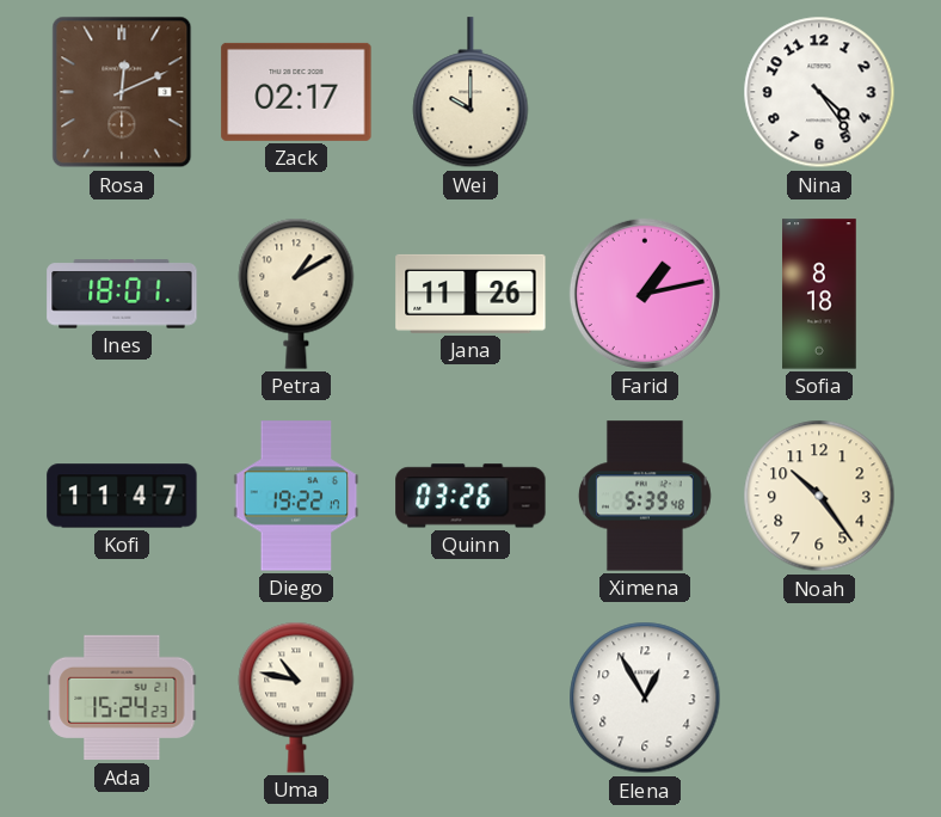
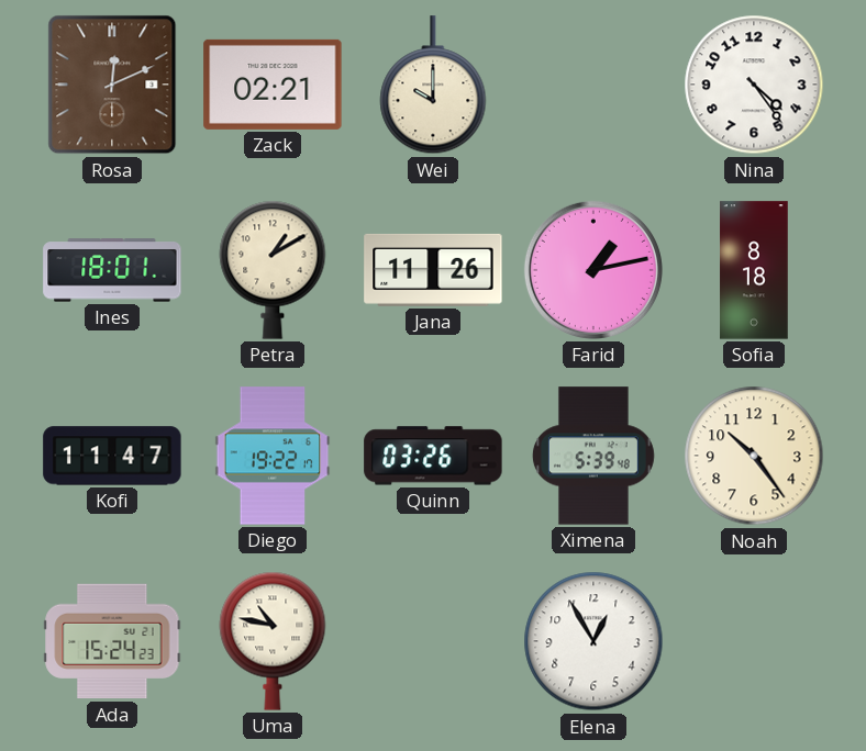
Zack: 02:17 -> 02:21 (273, 85)
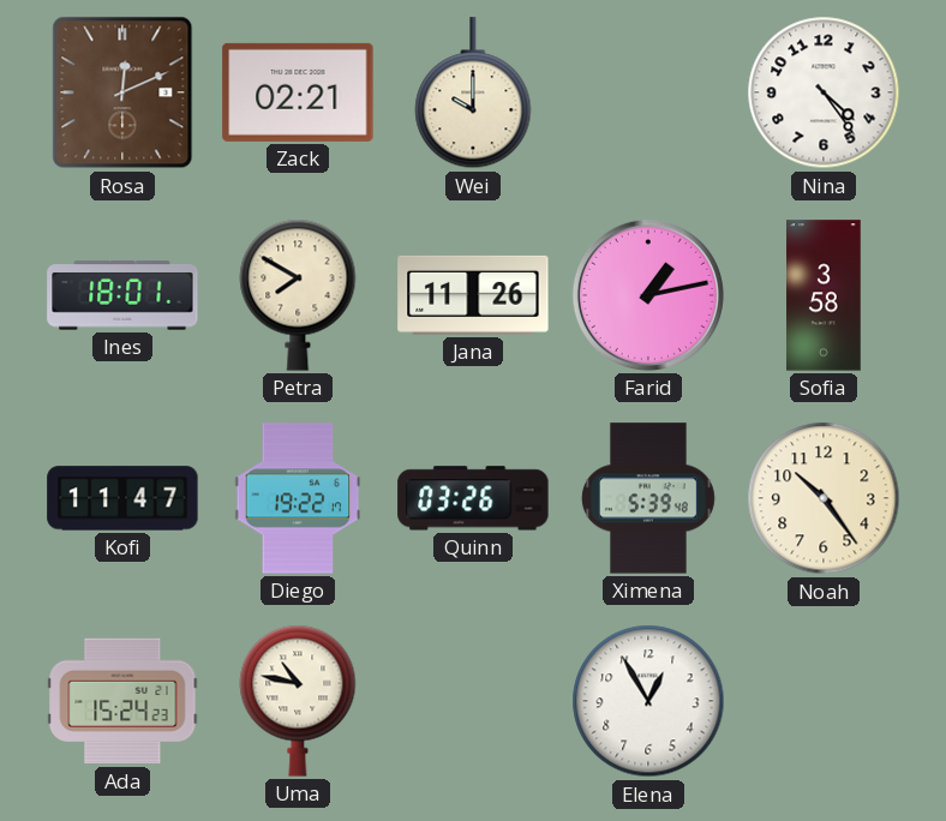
Petra: 1:10 -> 7:50 (298, 295)
Sofia: 8:18 -> 3:58 (824, 295)
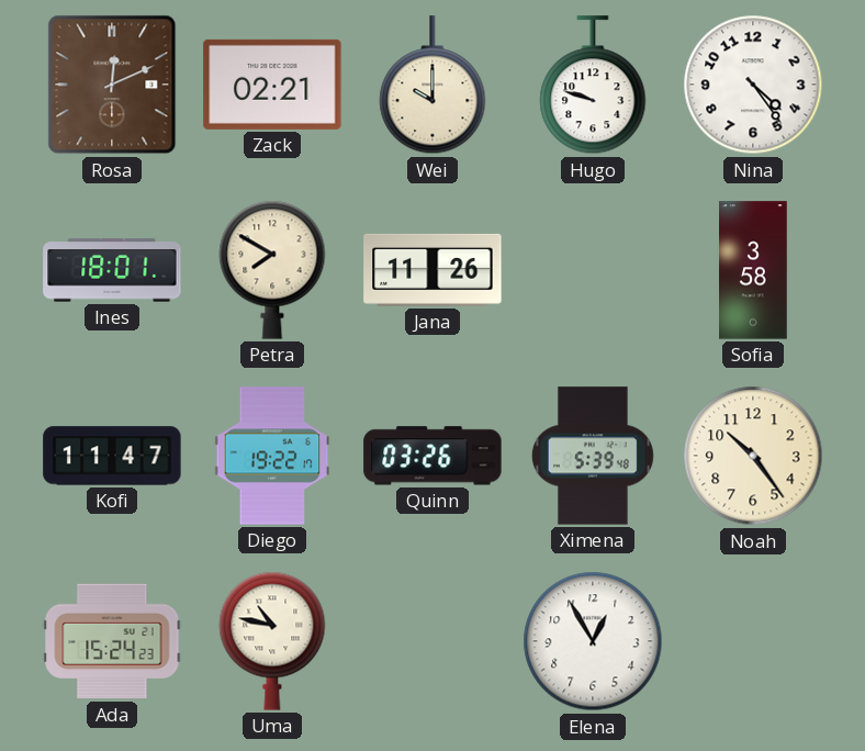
Hugo: none -> 9:48 (593, 86)
Farid: 1:13 -> none (648, 295)
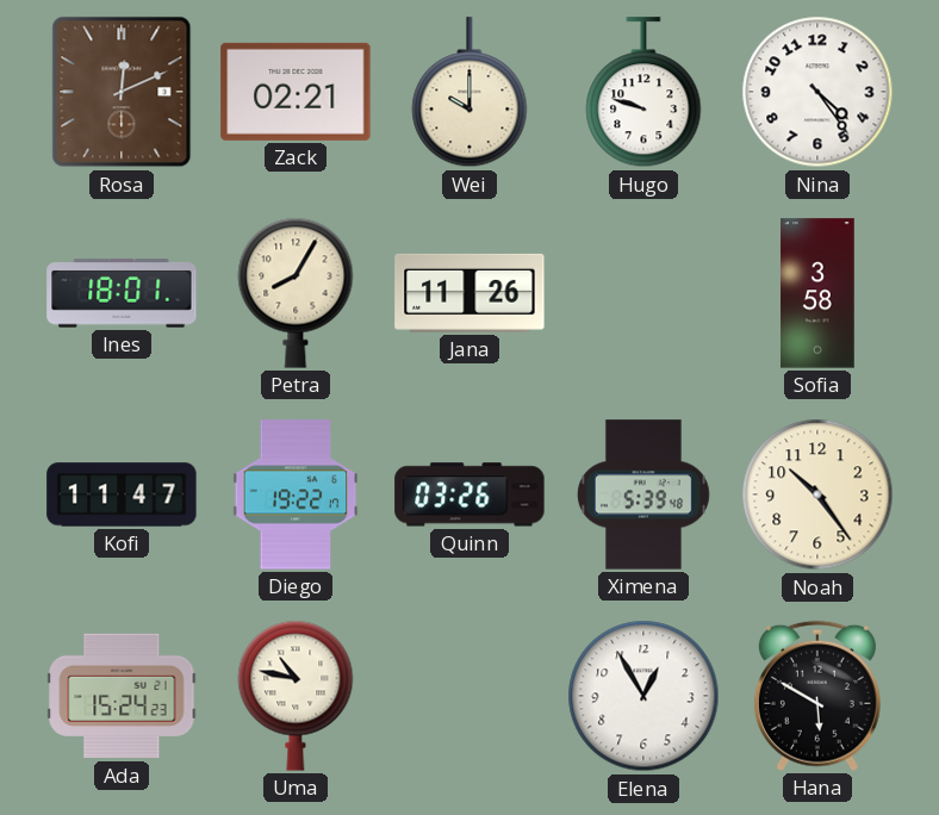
Petra: 7:50 -> 8:05 (296, 293)
Hana: none -> 5:50 (817, 696)
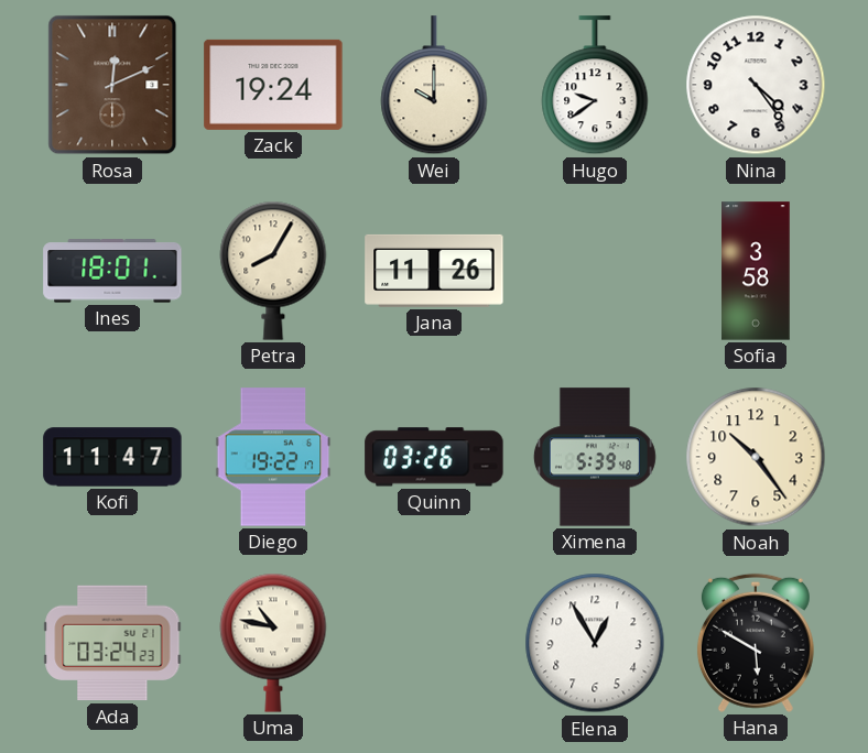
Zack: 02:21 -> 19:24 (273, 85)
Hugo: 9:48 -> 9:39 (595, 86)
Ada: 15:24 -> 03:24 (112, 643)
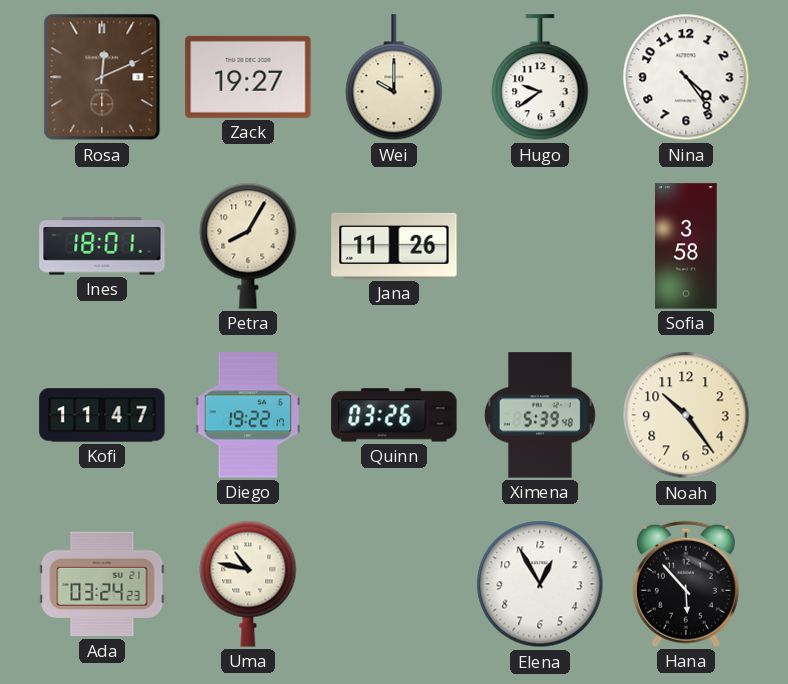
Zack: 19:24 -> 19:27 (248, 77)
Hana: 5:50 -> 5:53 (686, 584)
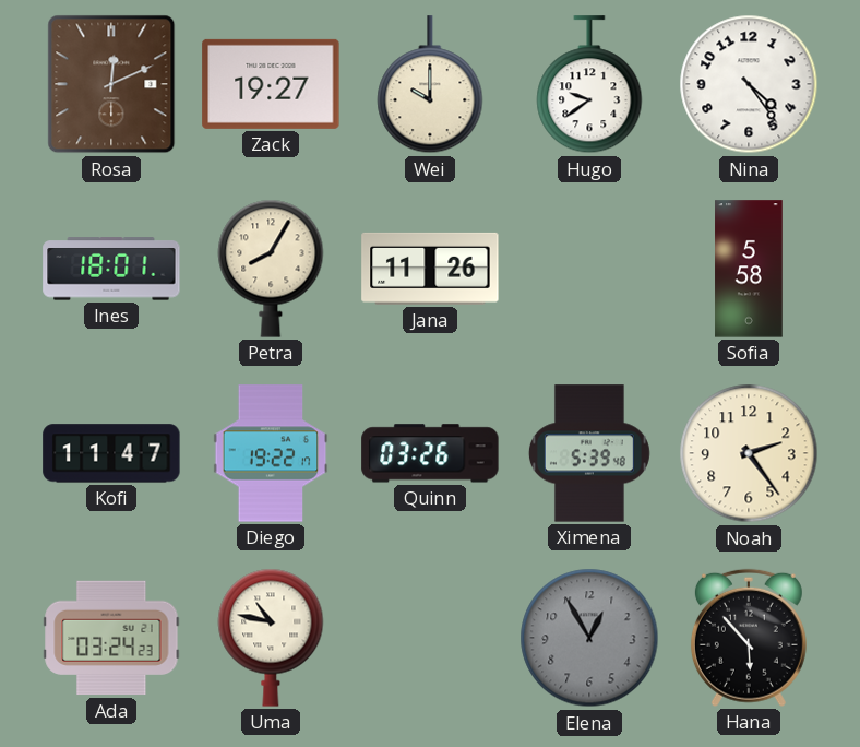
Sofia: 3:58 -> 5:58 (749, 269)
Noah: 10:24 -> 2:24 (749, 453)
Elena dial: white -> grey (589, 638)
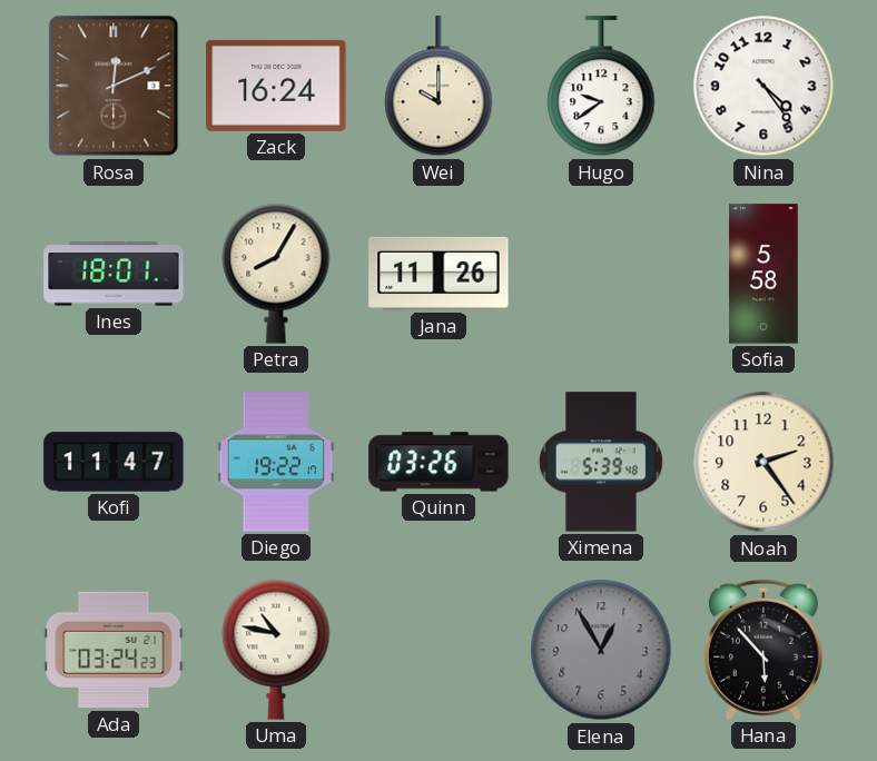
Zack: 19:27 -> 16:24 (276, 86)
